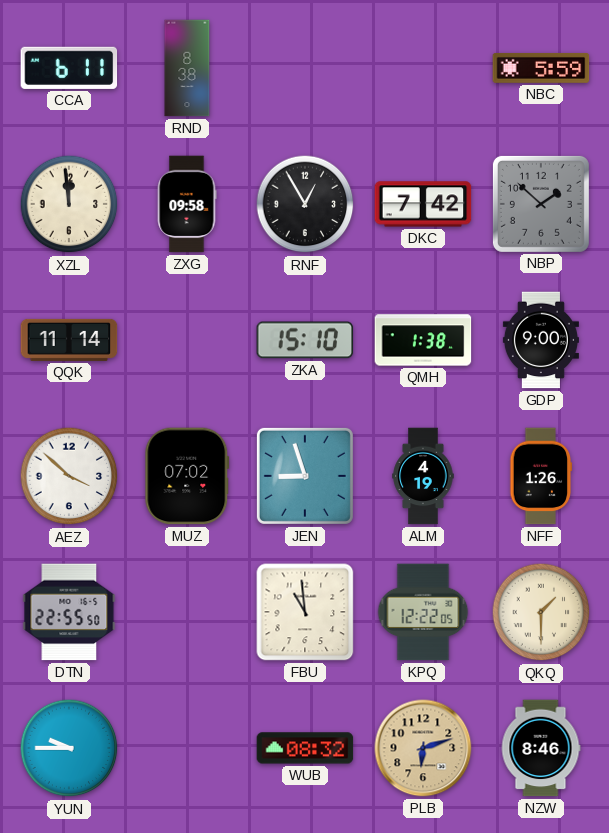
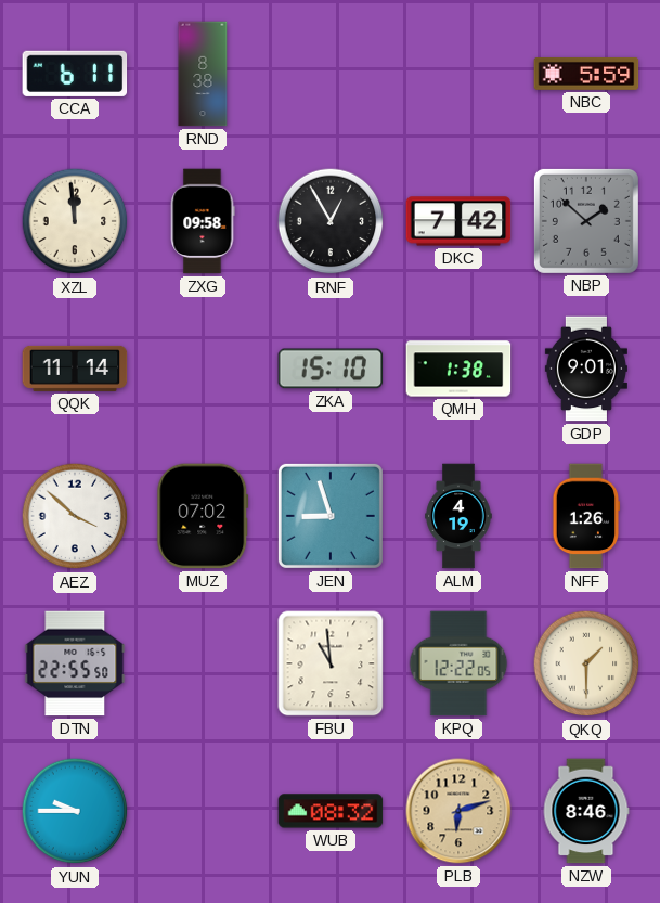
GDP: 9:00 -> 9:01 (586, 369)
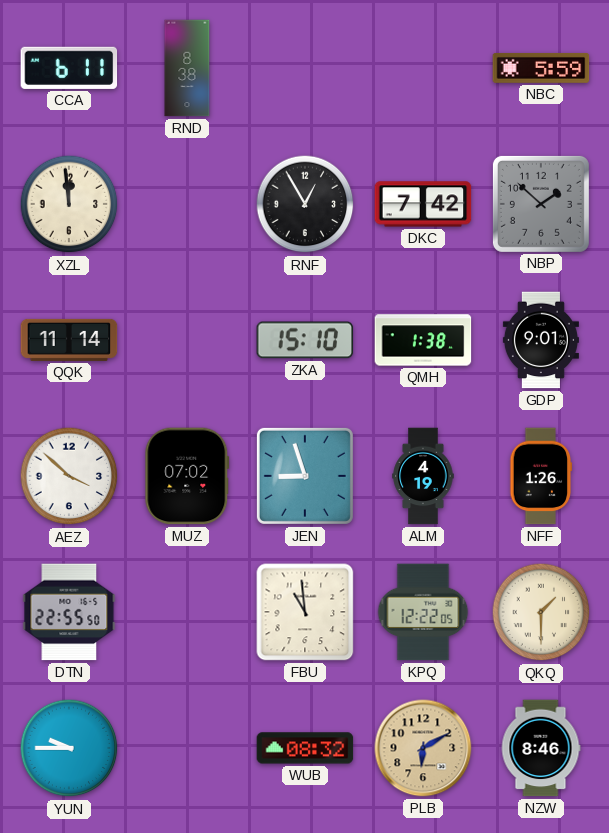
ZXG: 09:58 -> none (203, 221)
PLB: 6:12 -> 6:10 (423, 748)
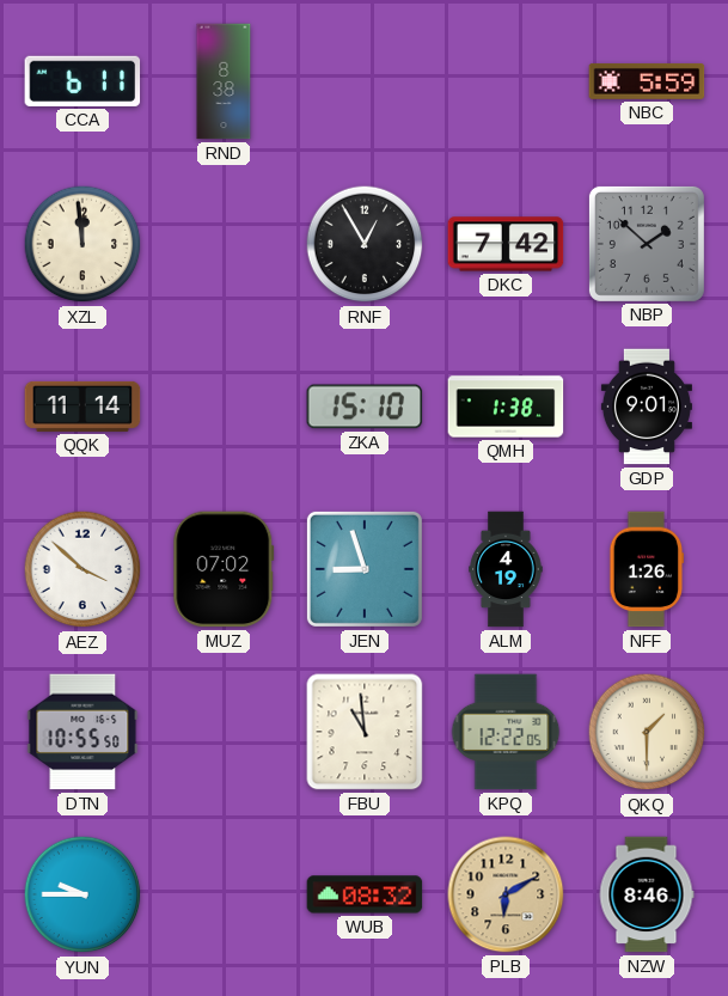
DTN: 22:55 -> 10:55 (82, 732)
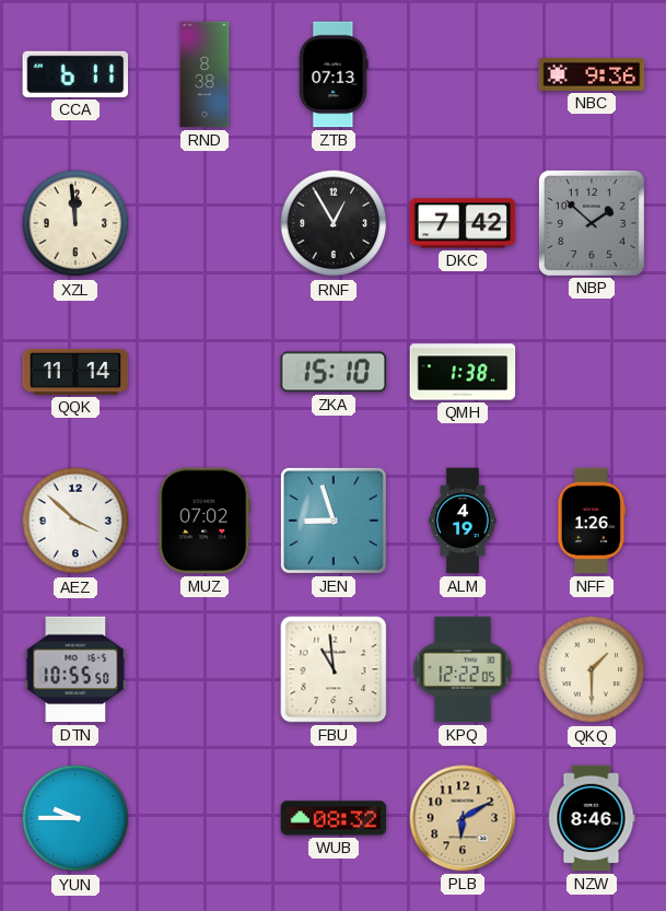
ZTB: none -> 07:13 (334, 74)
NBC: 5:59 -> 9:36 (592, 74)
GDP: 9:01 -> none (647, 407)
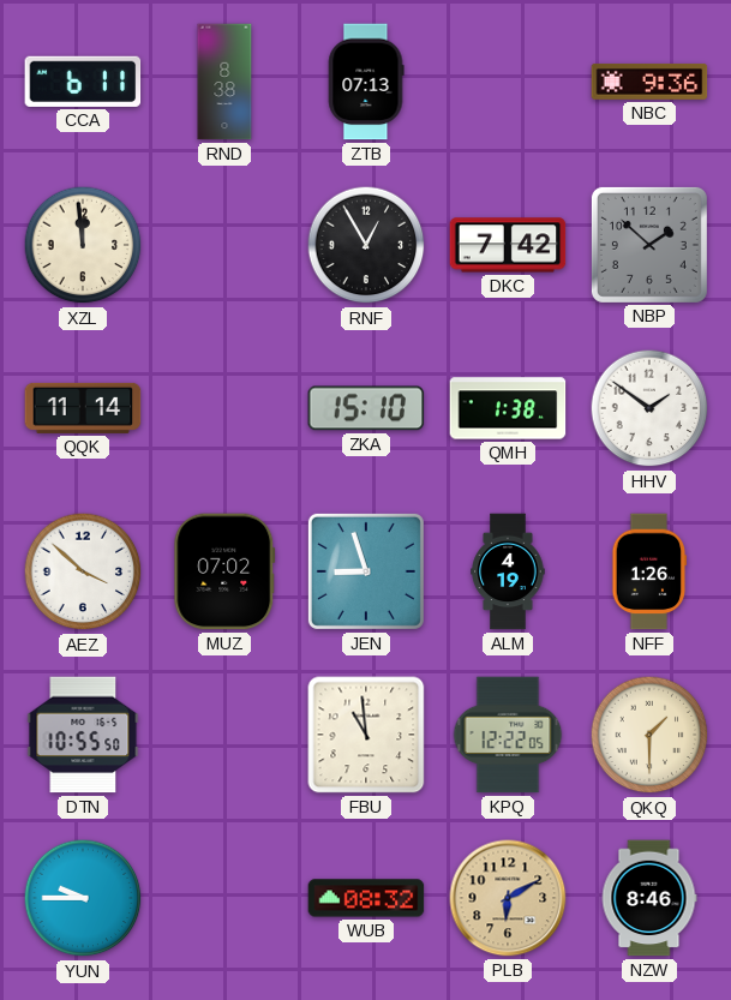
HHV: none -> 1:51 (649, 408)
